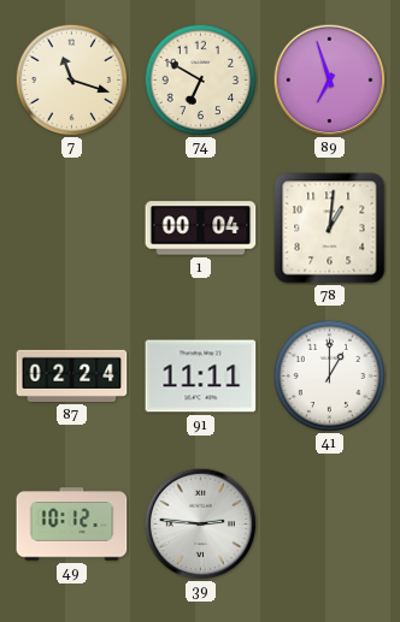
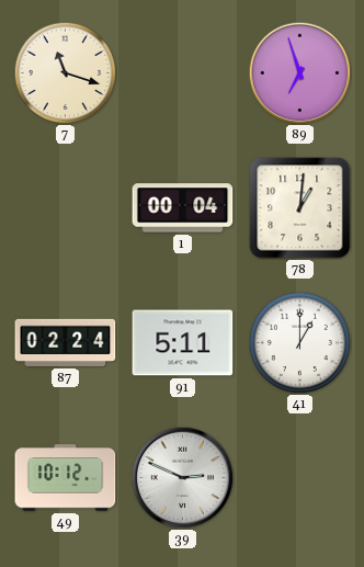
74: 6:50 -> none (200, 79)
91: 11:11 -> 5:11 (183, 343)
39: 2:46 -> 2:49 (182, 477)
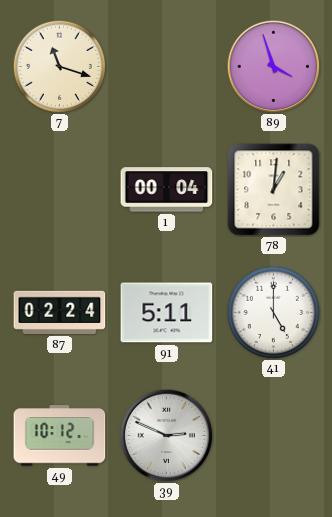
89: 6:57 -> 3:57 (273, 66)
41: 1:00 -> 5:00 (273, 312)
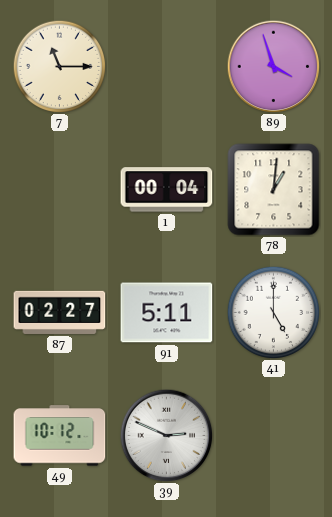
7: 11:18 -> 11:15 (59, 66)
87: 02:24 -> 02:27 (60, 312)
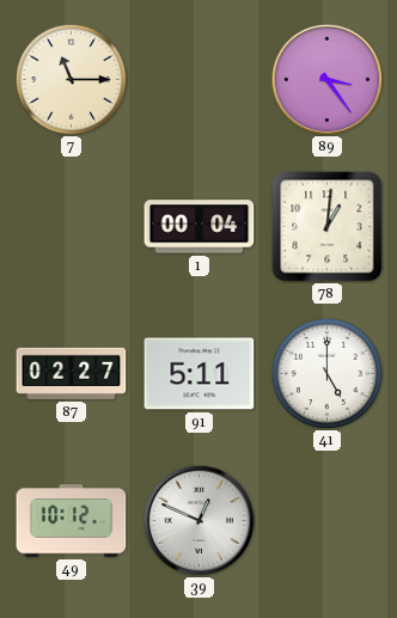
89: 3:57 -> 3:24 (326, 79)
39: 2:49 -> 12:49 (198, 520)
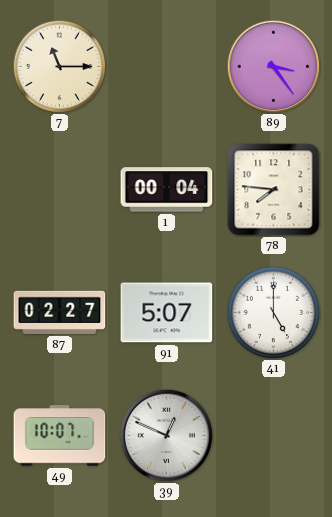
78: 1:01 -> 7:46 (274, 190)
91: 5:11 -> 5:07 (167, 313)
49: 10:12 -> 10:07 (60, 436)
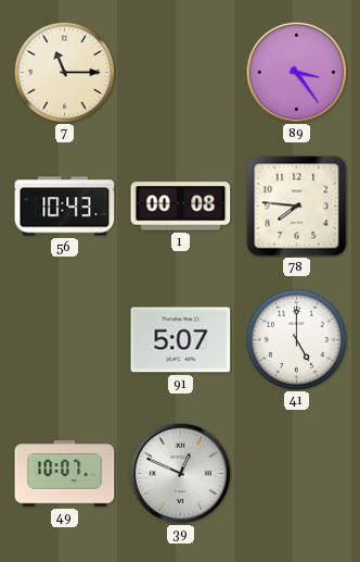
56: none -> 10:43 (65, 207)
1: 00:04 -> 00:08 (181, 207)
87: 02:27 -> none (60, 312)
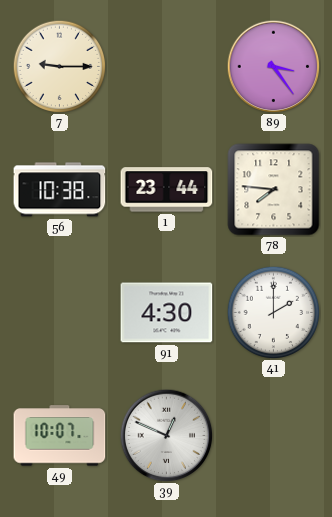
7: 11:15 -> 9:15 (59, 66)
56: 10:43 -> 10:38 (60, 190)
1: 00:08 -> 23:44 (167, 190)
91: 5:07 -> 4:30 (167, 313)
41: 5:00 -> 2:00 (273, 312)
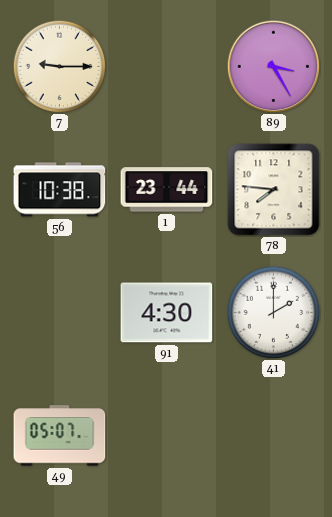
89: 3:24 -> 3:25 (273, 66)
49: 10:07 -> 05:07 (60, 436)
39: 12:49 -> none (166, 435)
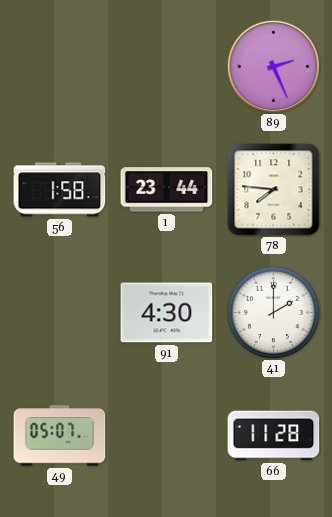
7: 9:15 -> none (59, 66)
89: 3:25 -> 2:26 (273, 66)
56: 10:38 -> 1:58 (60, 190)
66: none -> 11:28 (274, 436)
